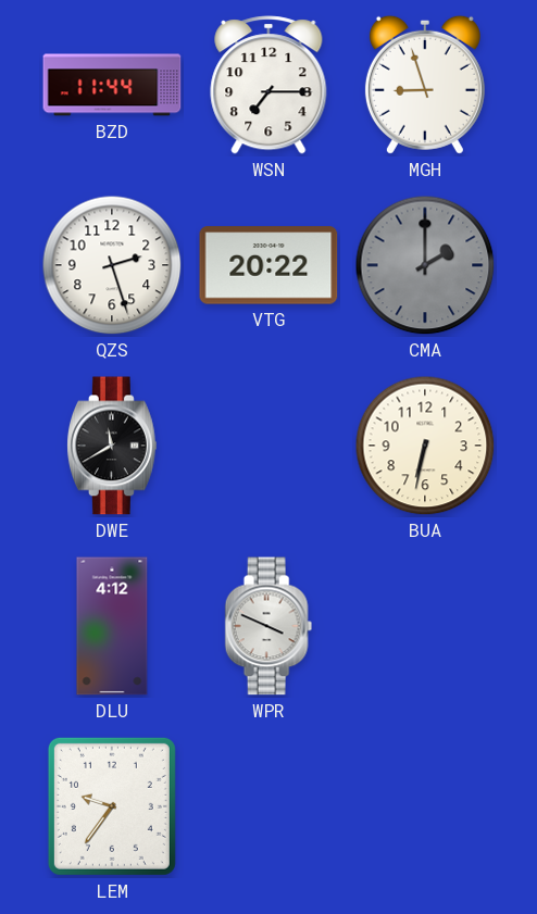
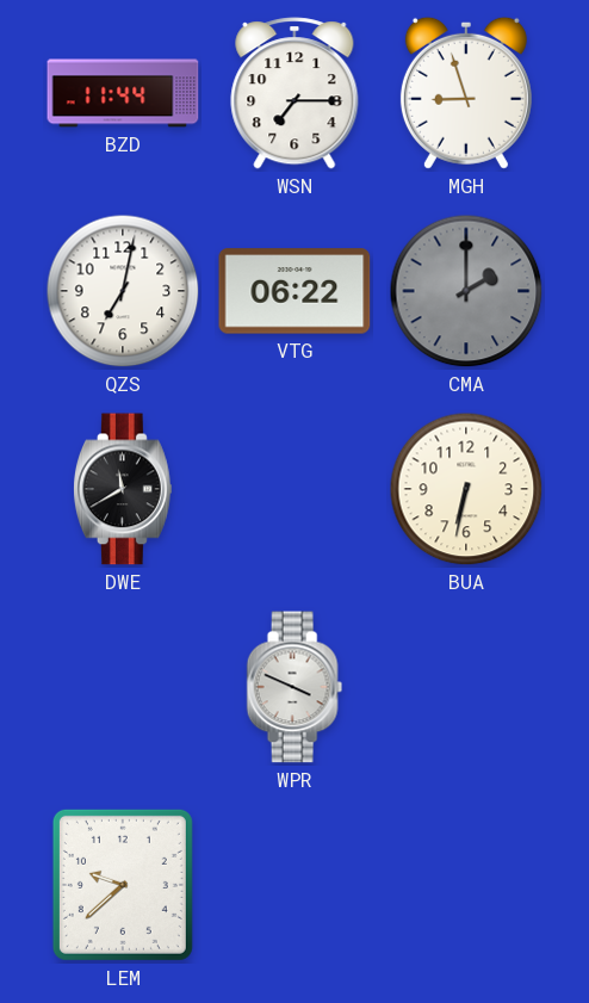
QZS: 2:27 -> 7:02 (123, 291)
VTG: 20:22 -> 06:22 (294, 291)
DLU: 4:12 -> none (112, 626)
LEM: 9:36 -> 9:38 (123, 885)
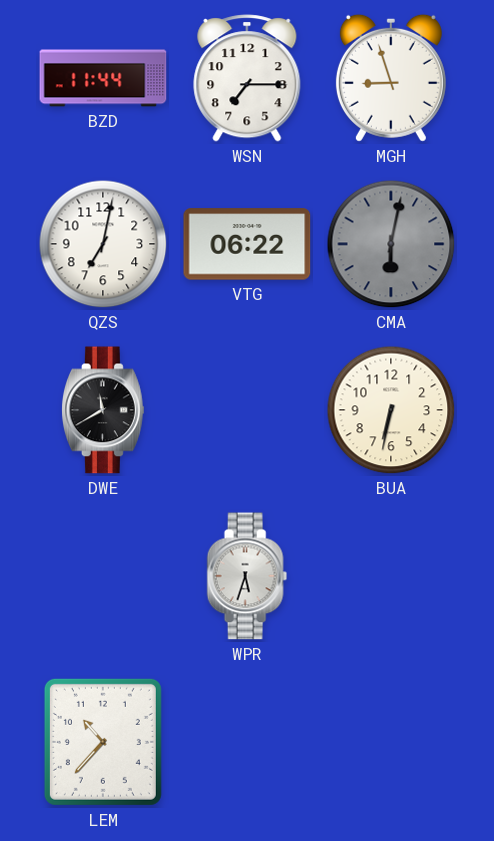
CMA: 2:00 -> 6:02 (391, 244)
WPR: 3:49 -> 5:33 (247, 576)
LEM: 9:38 -> 10:37 (103, 742)
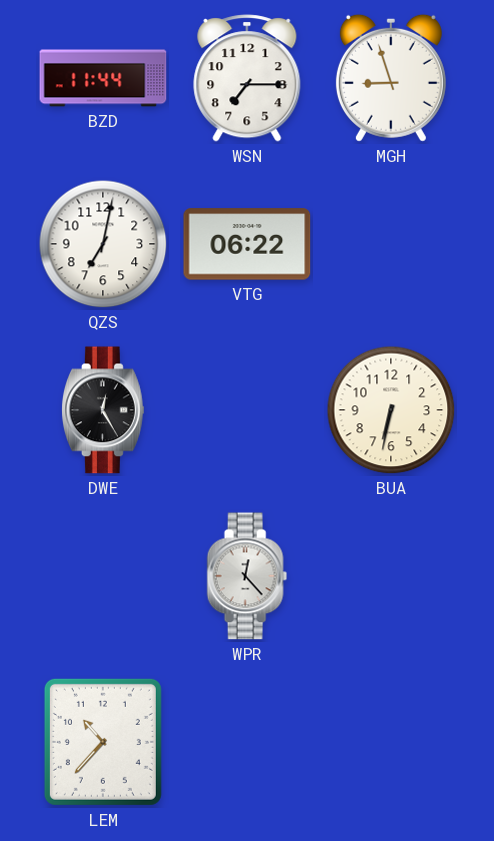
CMA: 6:02 -> none (391, 244)
DWE: 11:40 -> 12:25 (103, 410)
WPR: 5:33 -> 12:23 (247, 576)
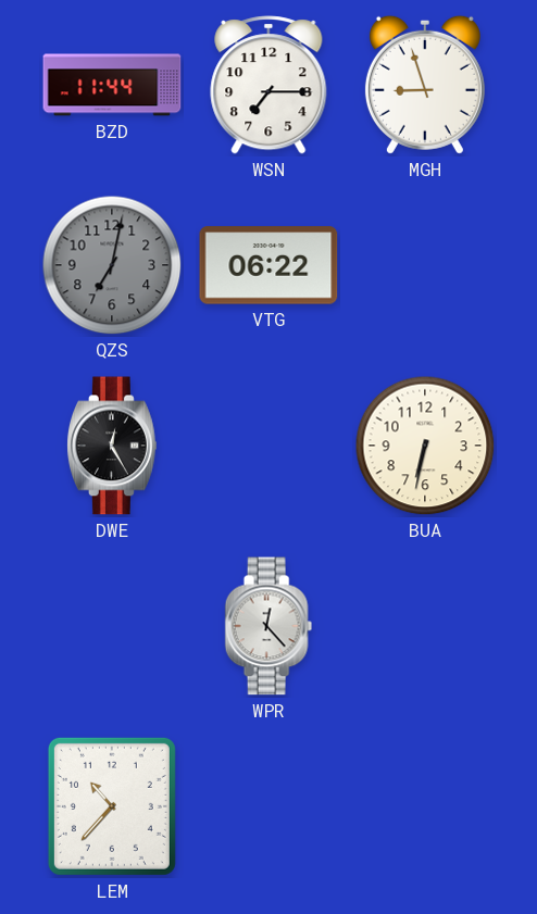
QZS dial: white -> grey (112, 265)
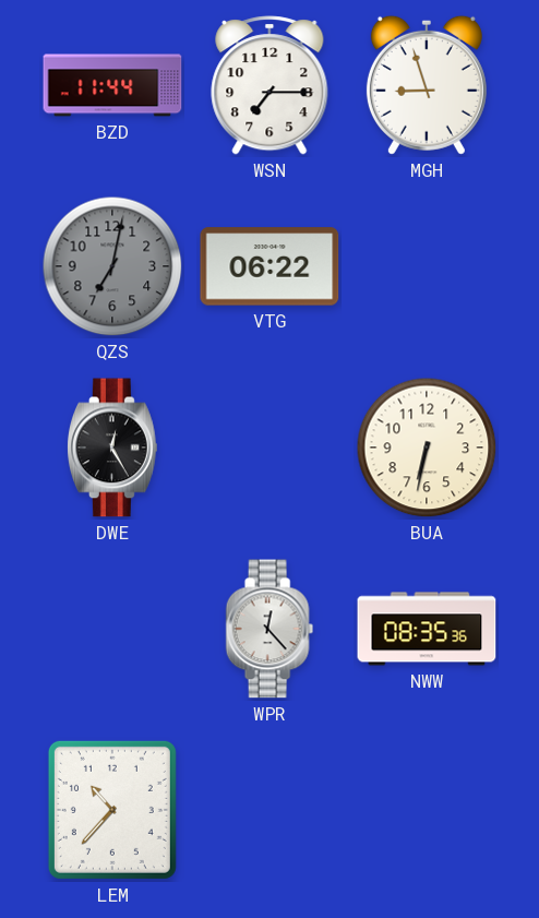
NWW: none -> 08:35 (427, 629)
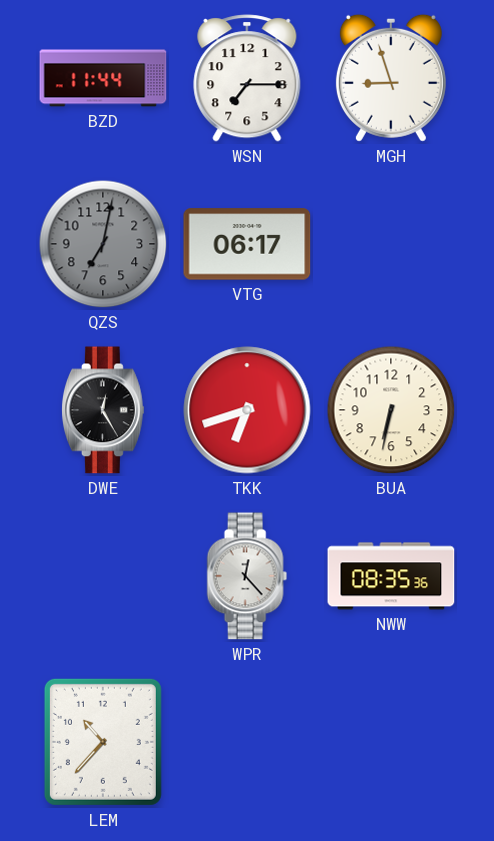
VTG: 06:22 -> 06:17 (247, 244)
TKK: none -> 6:42 (247, 410)
